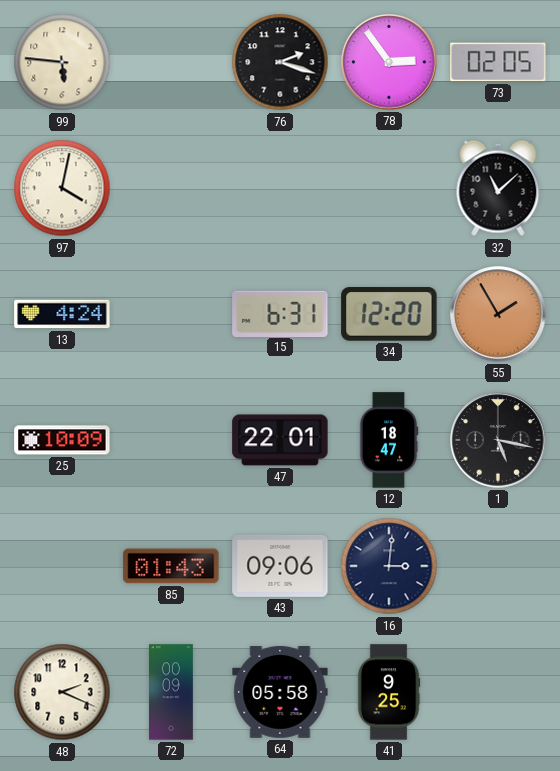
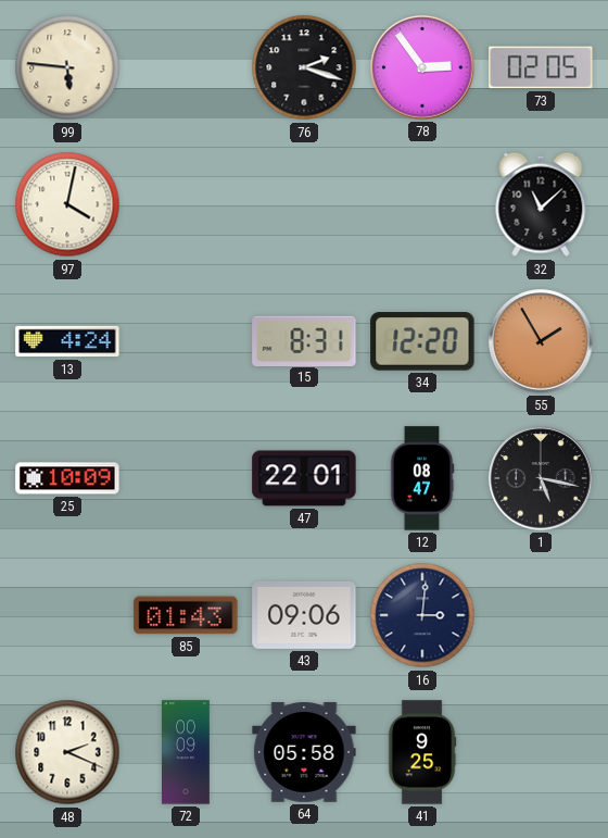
15: 6:31 -> 8:31 (304, 340)
12: 18:47 -> 08:47 (422, 478)
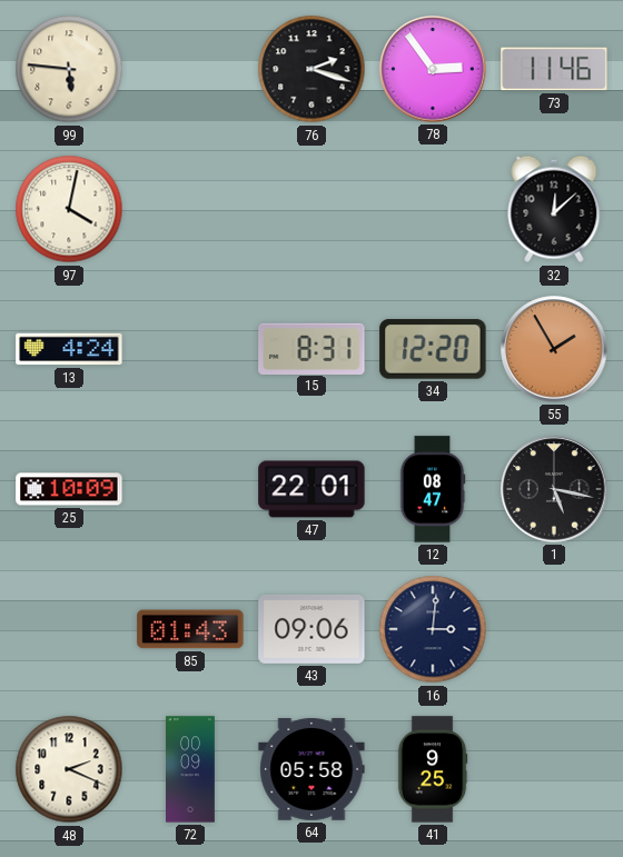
73: 02:05 -> 11:46 (554, 69)
32: 11:08 -> 12:08 (554, 209)
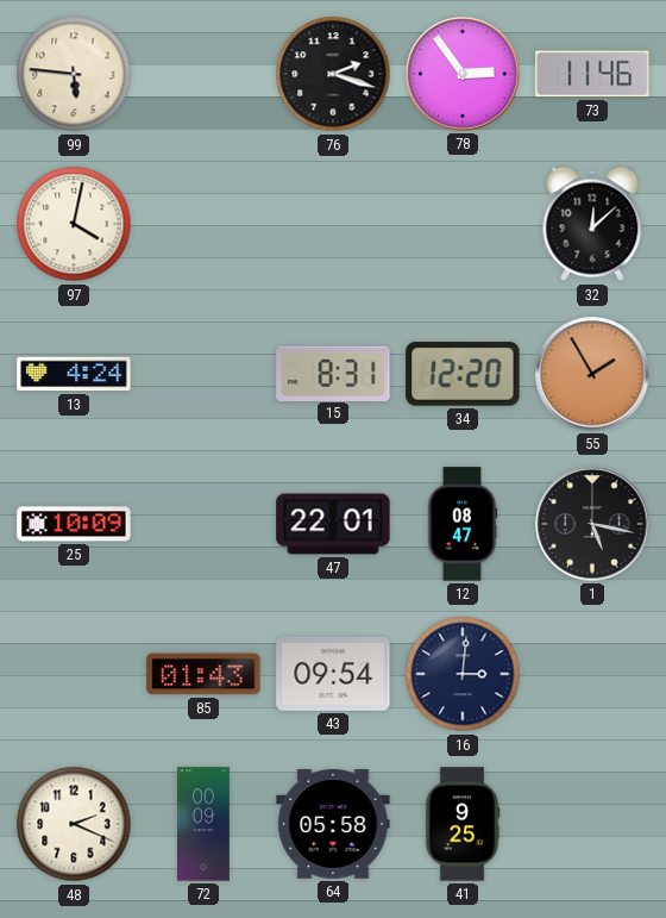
43: 09:06 -> 09:54 (333, 674)
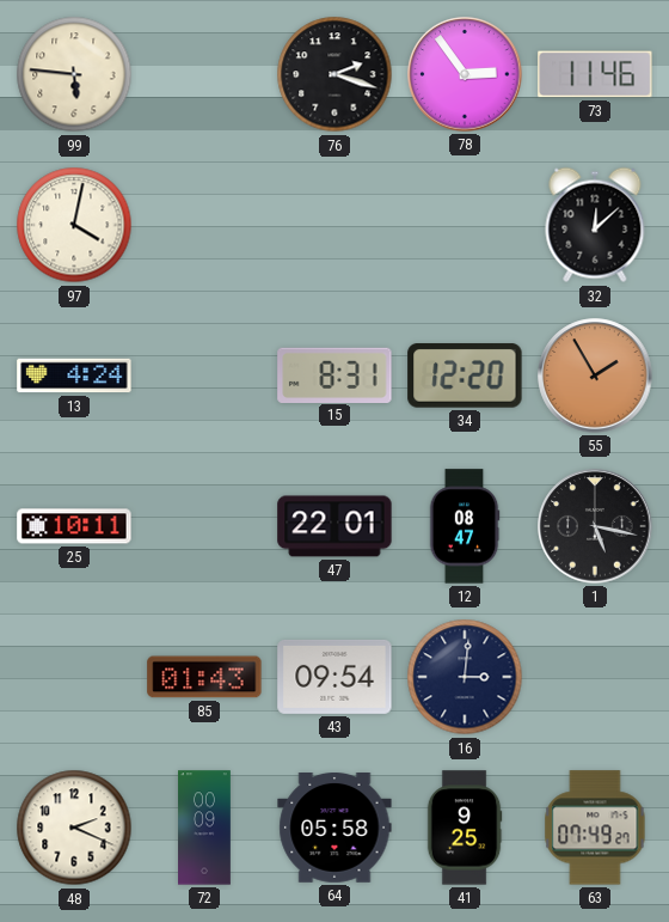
25: 10:09 -> 10:11 (74, 526)
63: none -> 07:49 (595, 828)
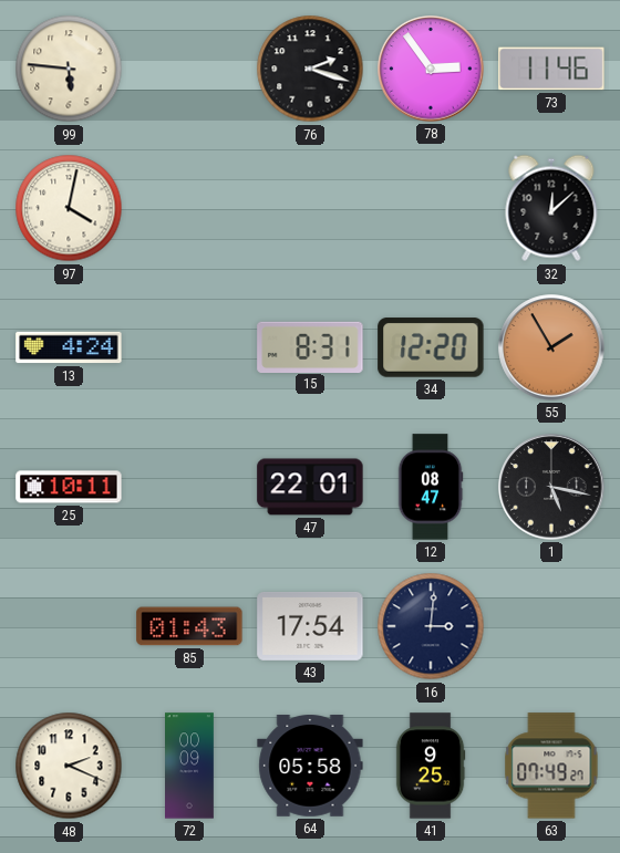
43: 09:54 -> 17:54 (310, 626)
